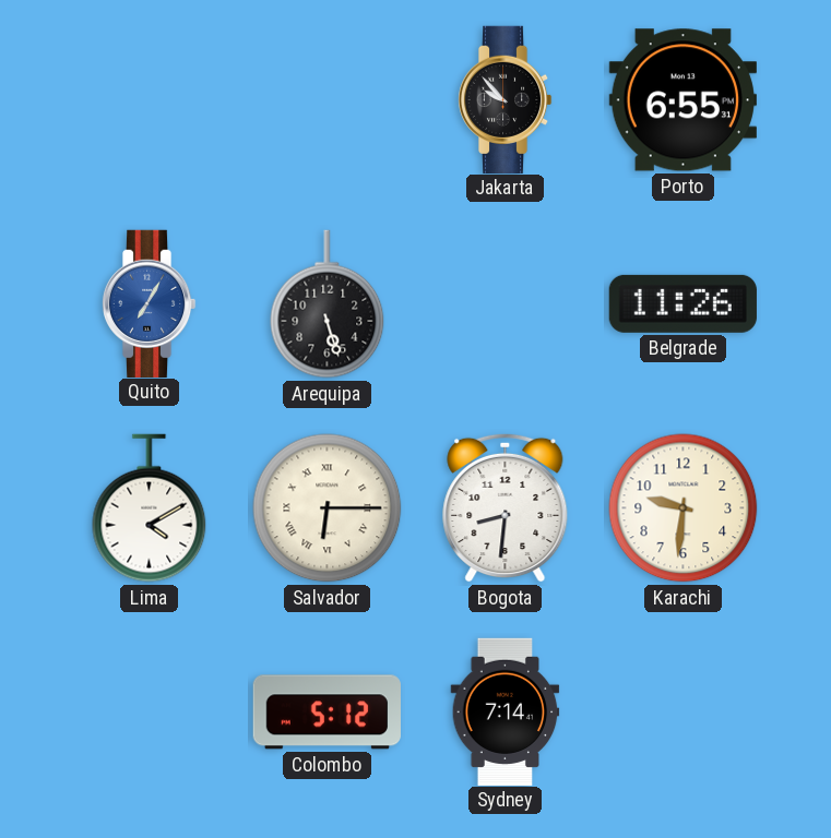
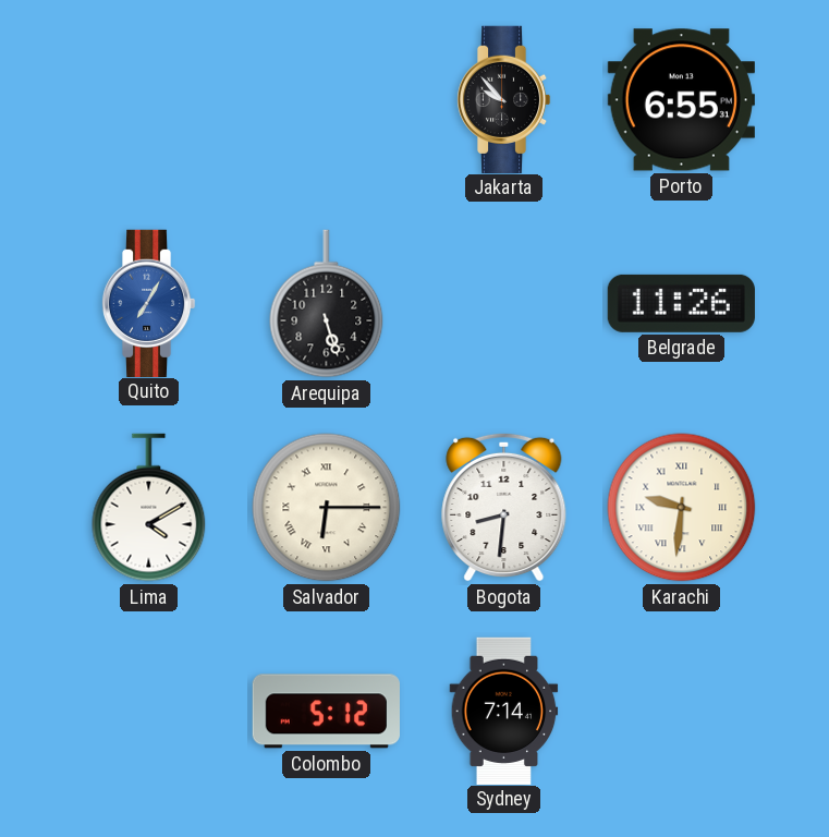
Karachi numerals: Arabic -> Roman (682, 508)
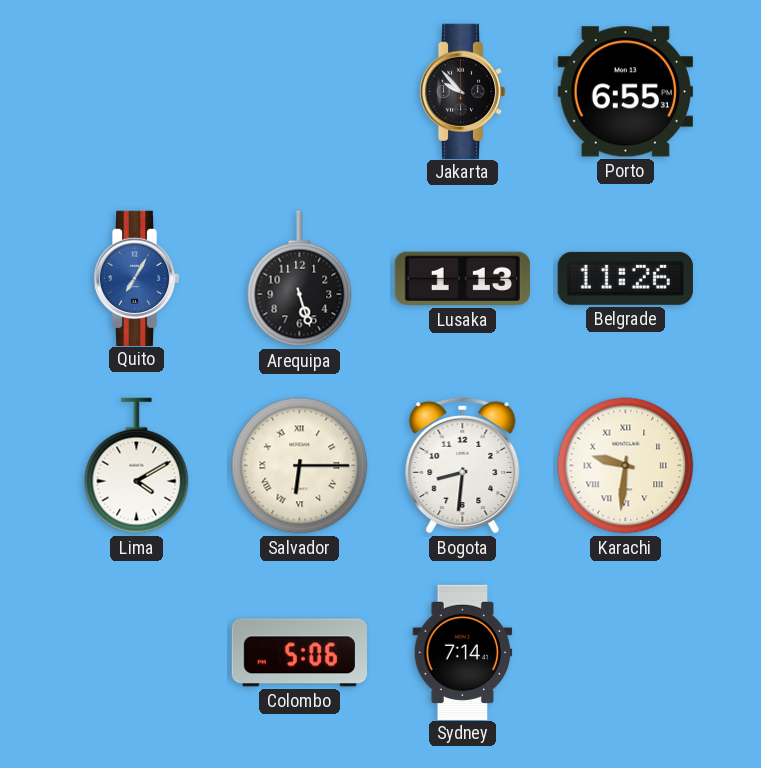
Lusaka: none -> 1:13 (462, 279)
Colombo: 5:12 -> 5:06 (299, 653)
